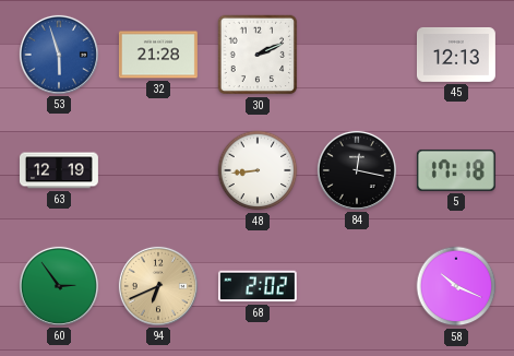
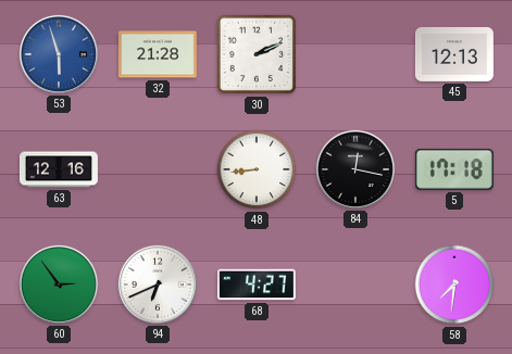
63: 12:19 -> 12:16 (59, 169)
94 dial: champagne -> white (158, 285)
68: 2:02 -> 4:27 (257, 285)
58: 10:19 -> 7:31 (454, 285)
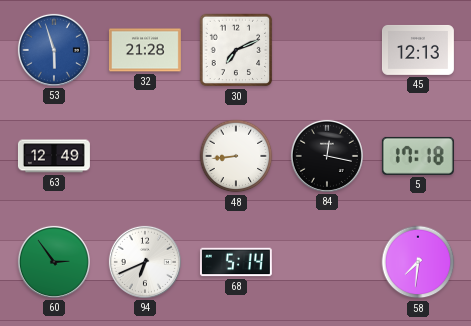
30: 2:11 -> 7:11 (236, 50)
63: 12:16 -> 12:49 (54, 156)
68: 4:27 -> 5:14 (236, 262)
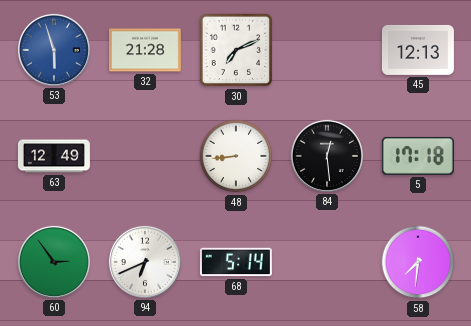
84: 12:17 -> 12:29 (327, 156)
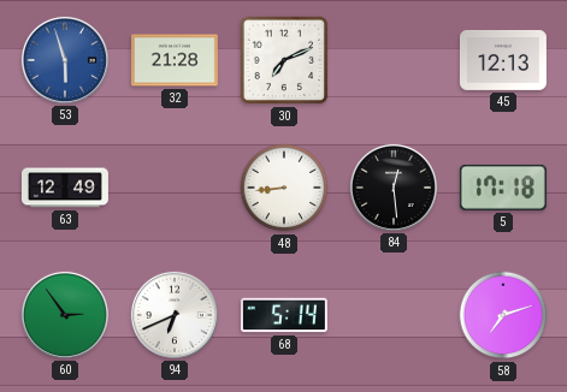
58: 7:31 -> 7:12 (503, 315)
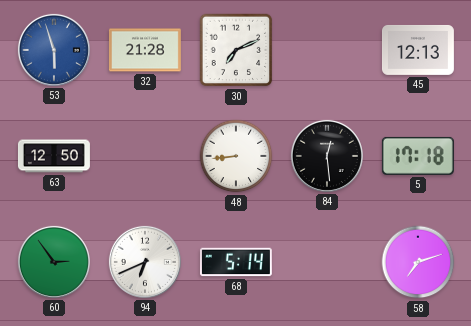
63: 12:49 -> 12:50 (54, 156)
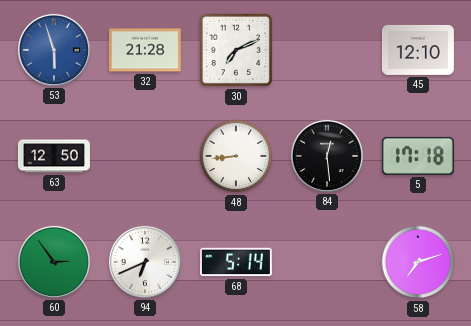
45: 12:13 -> 12:10 (418, 50)
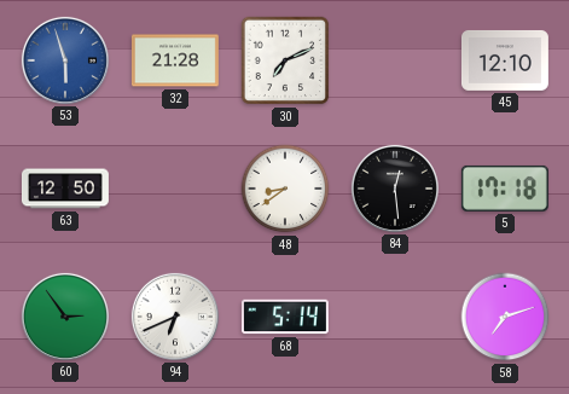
48: 8:44 -> 8:39 (285, 189)
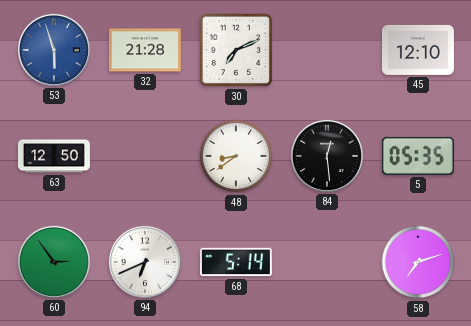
5: 17:18 -> 05:35 (418, 156)
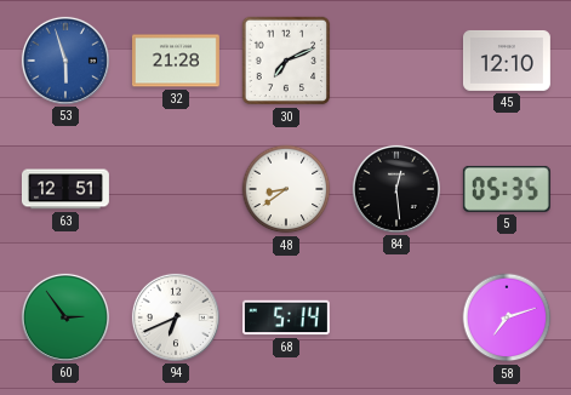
63: 12:50 -> 12:51 (65, 189)
